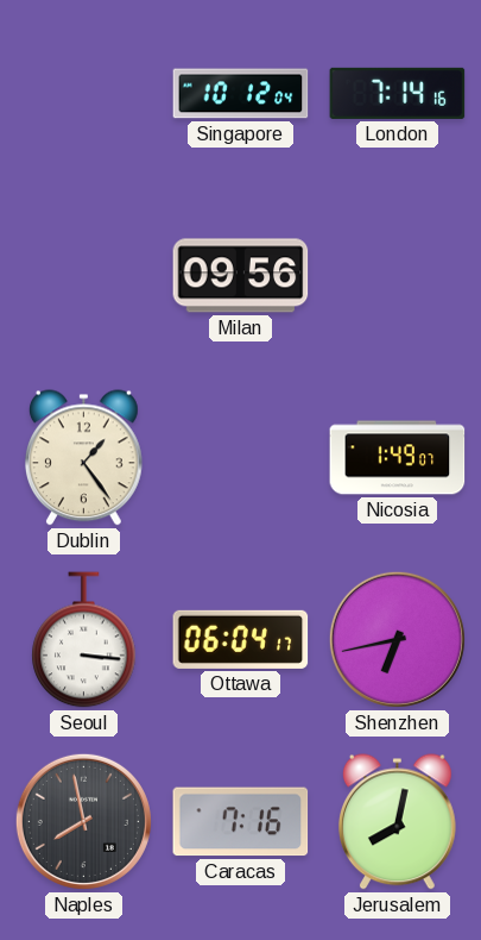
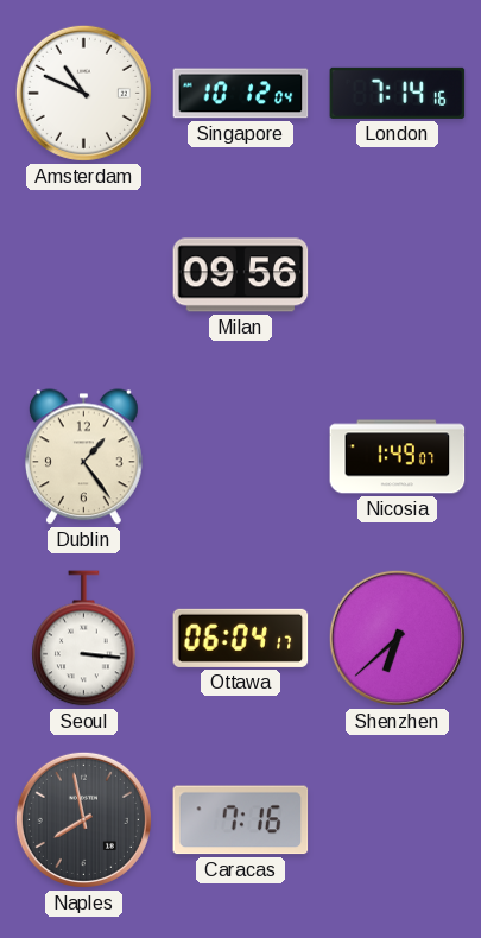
Amsterdam: none -> 10:49 (83, 93)
Shenzhen: 6:43 -> 6:38 (397, 638)
Jerusalem: 8:02 -> none (398, 822)
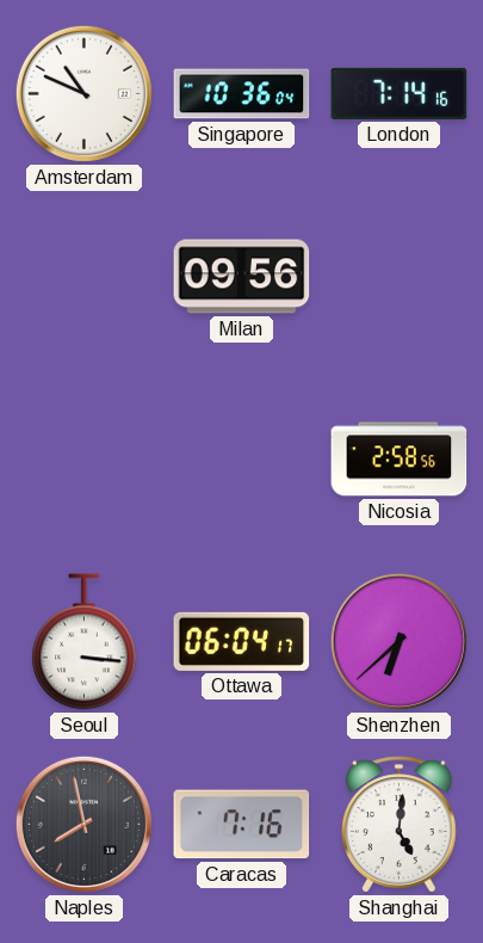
Singapore: 10:12 -> 10:36 (242, 94)
Dublin: 1:24 -> none (84, 457)
Nicosia: 1:49 -> 2:58 (400, 460)
Shanghai: none -> 5:01 (400, 825)
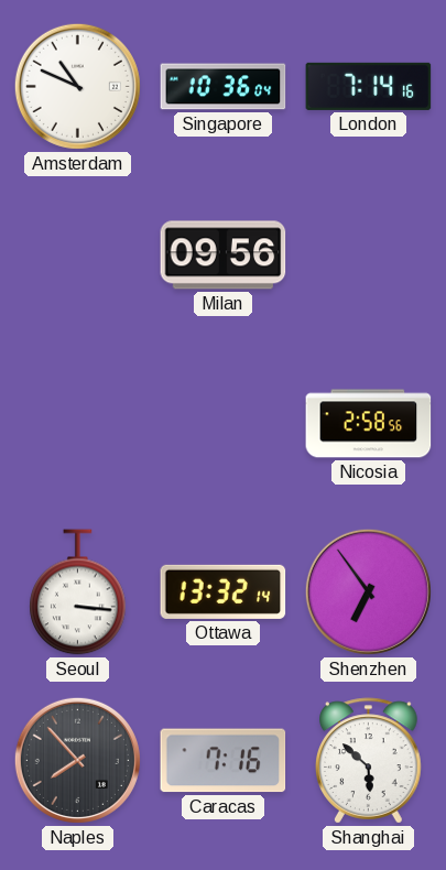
Ottawa: 06:04 -> 13:32 (224, 591)
Shenzhen: 6:38 -> 6:54 (368, 591)
Naples: 7:58 -> 7:53 (77, 760)
Shanghai: 5:01 -> 5:52 (369, 761)
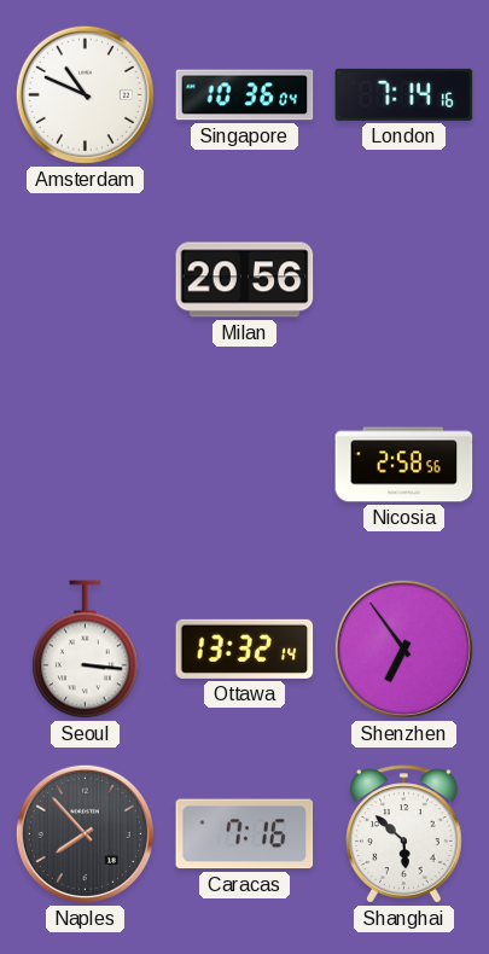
Milan: 09:56 -> 20:56 (245, 280)
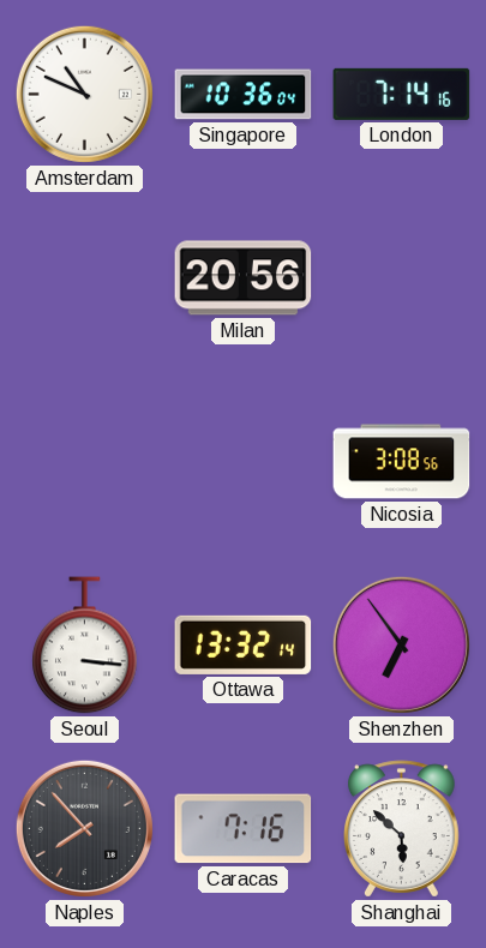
Nicosia: 2:58 -> 3:08 (402, 462)
